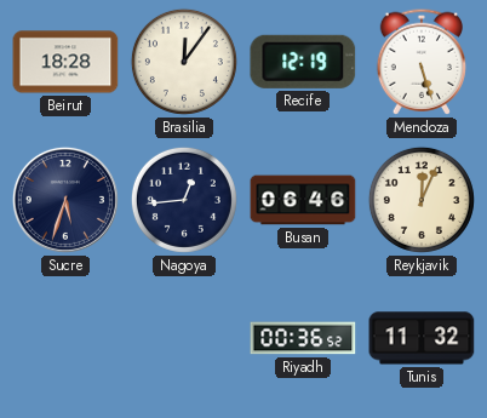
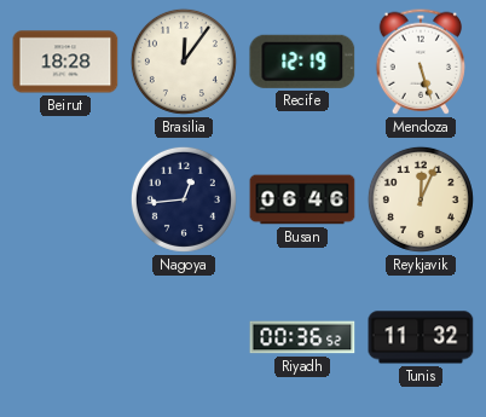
Sucre: 5:33 -> none (65, 200)
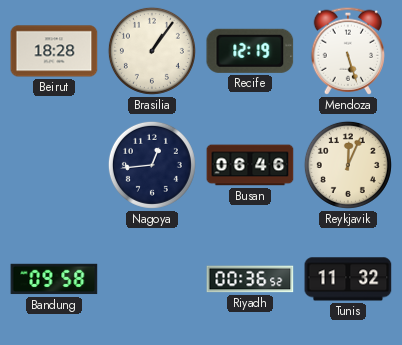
Brasilia: 12:06 -> 1:06 (152, 51)
Bandung: none -> 09:58 (54, 279)
